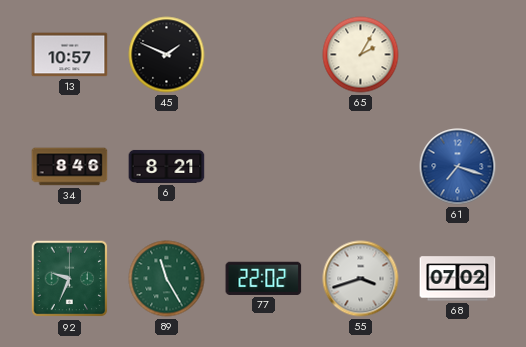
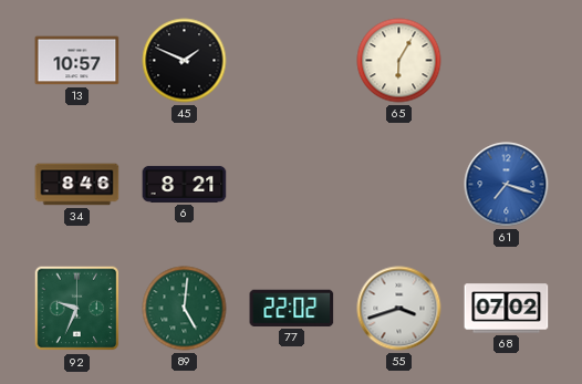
65: 2:05 -> 6:05 (399, 61)
89: 11:25 -> 5:01 (185, 309)
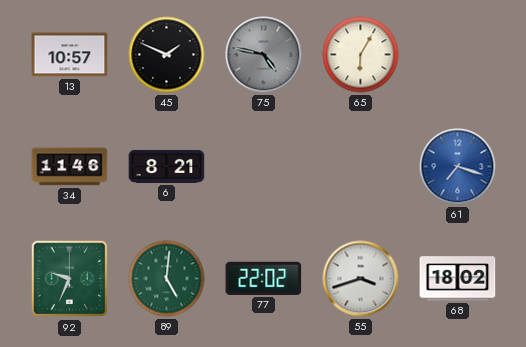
75: none -> 4:47 (264, 55)
34: 8:46 -> 11:46 (70, 167)
68: 07:02 -> 18:02 (458, 279)
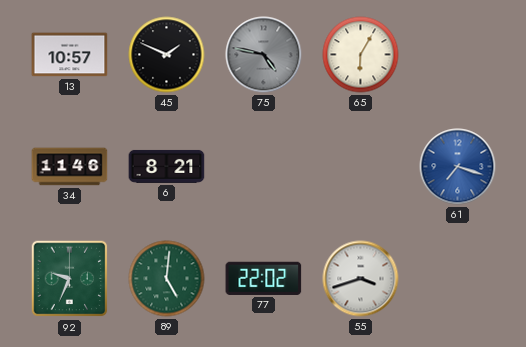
68: 18:02 -> none (458, 279)
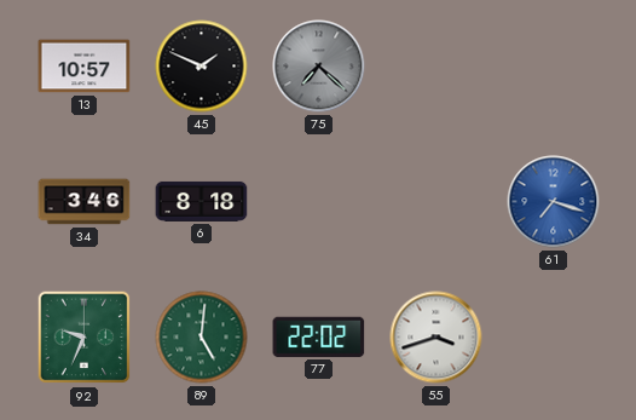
75: 4:47 -> 7:22 (319, 67)
65: 6:05 -> none (361, 55)
34: 11:46 -> 3:46 (85, 202)
6: 8:21 -> 8:18 (202, 201)
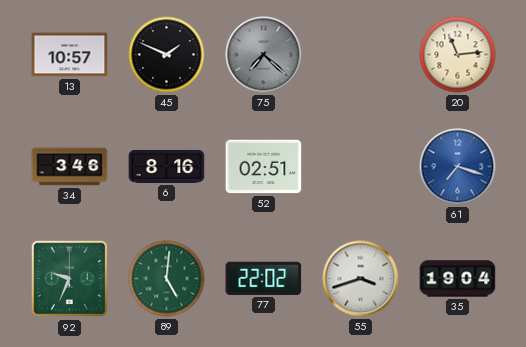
20: none -> 11:14 (458, 55)
6: 8:18 -> 8:16 (167, 166)
52: none -> 02:51 (264, 167)
35: none -> 19:04 (458, 279)
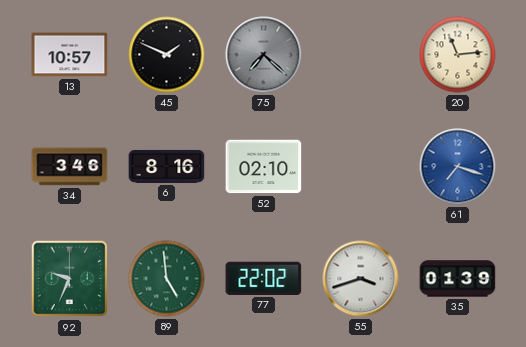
52: 02:51 -> 02:10 (264, 167)
89: 5:01 -> 4:59 (167, 279)
35: 19:04 -> 01:39 (458, 279)
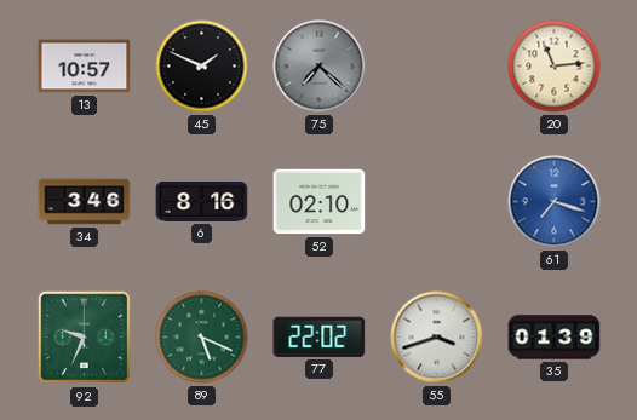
89: 4:59 -> 5:19 (202, 338)
